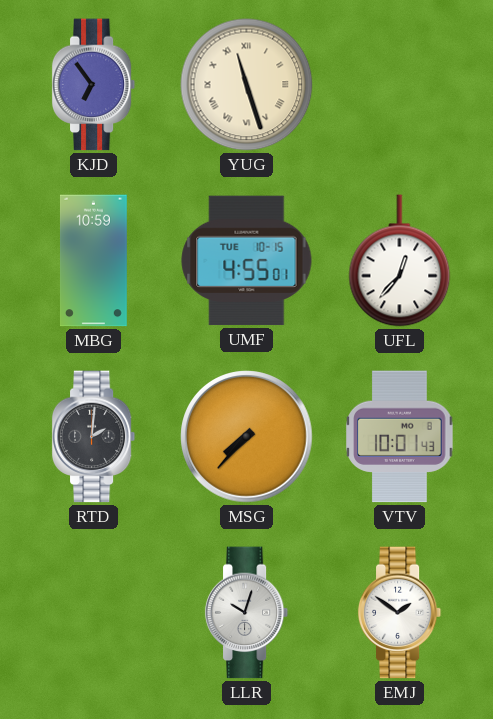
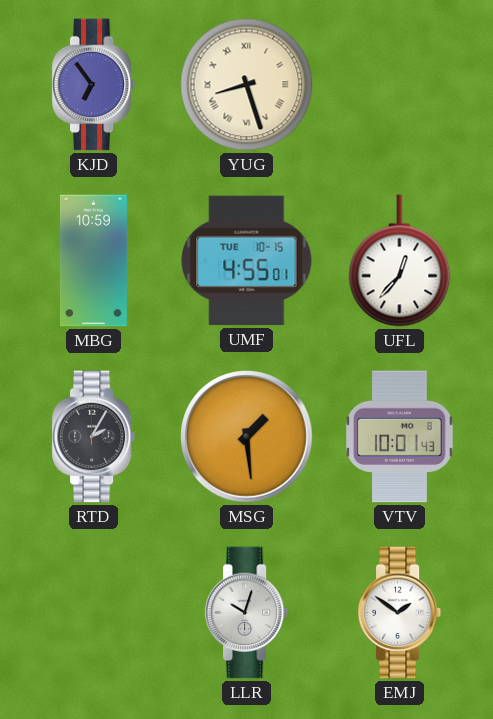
YUG: 11:27 -> 8:27 (247, 85)
RTD: 2:01 -> 2:05 (94, 437)
MSG: 7:37 -> 1:29 (247, 437)
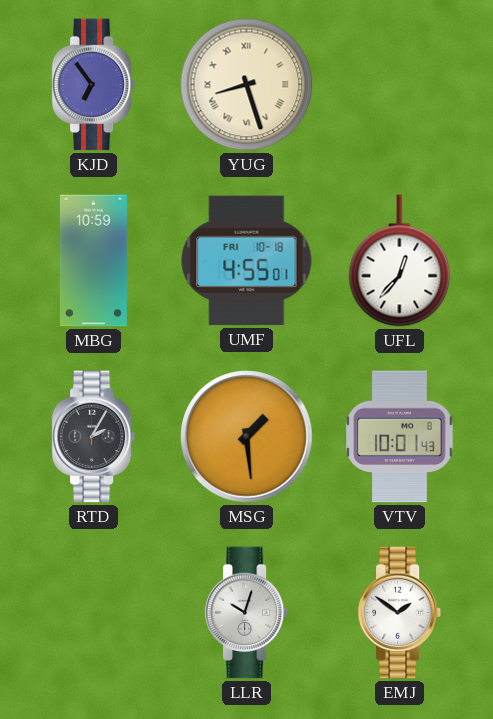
UMF date: TUE 10-15 -> FRI 10-18 (247, 261)
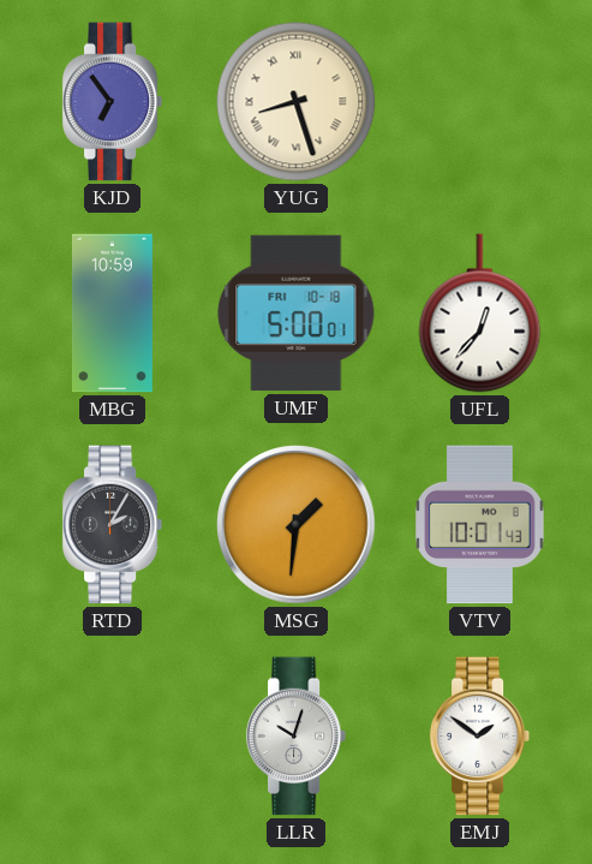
UMF: 4:55 -> 5:00 (297, 314)
MSG: 1:29 -> 1:31 (297, 525)
